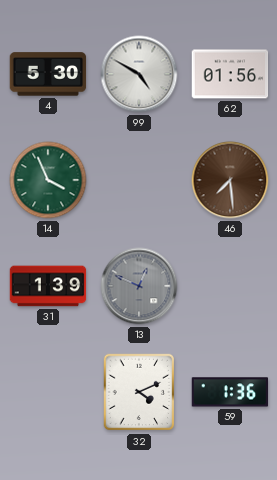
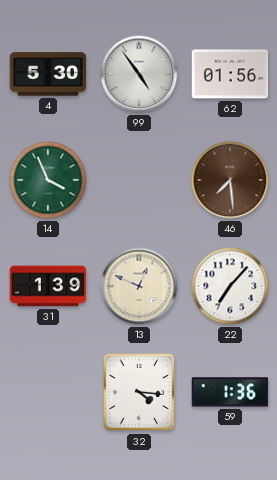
99: 4:50 -> 4:54 (139, 74)
13 dial: grey -> cream (139, 286)
22: none -> 7:07 (230, 286)
32: 4:11 -> 4:16 (139, 392)
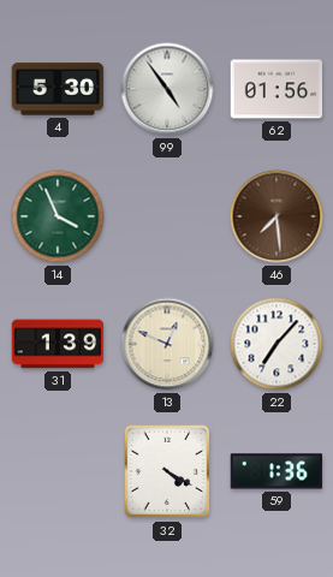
32: 4:16 -> 4:20 (167, 471)
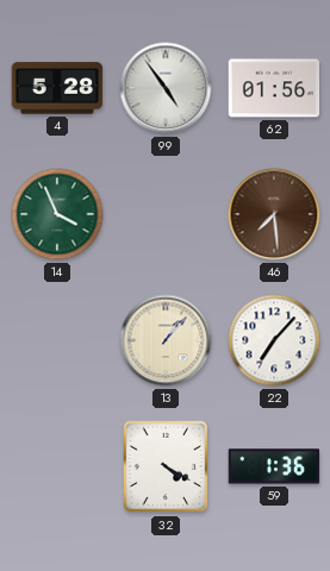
4: 5:30 -> 5:28 (57, 88)
31: 1:39 -> none (58, 344)
13: 12:49 -> 1:07 (166, 340)
